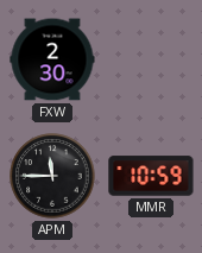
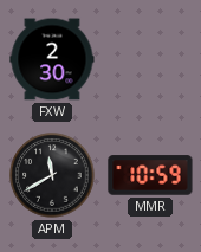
APM: 11:45 -> 11:40 (52, 175)
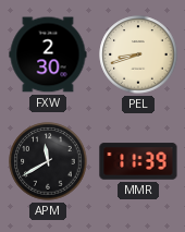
PEL: none -> 8:42 (138, 54)
MMR: 10:59 -> 11:39 (138, 161)
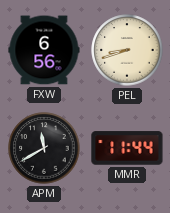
FXW: 2:30 -> 6:56 (44, 50)
MMR: 11:39 -> 11:44 (127, 148)
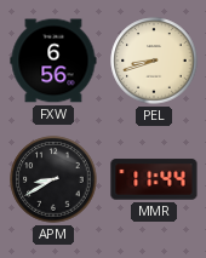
APM: 11:40 -> 8:40 (53, 179)
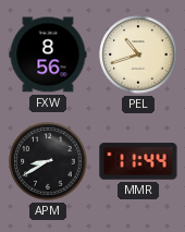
FXW: 6:56 -> 8:56 (48, 54)
PEL: 8:42 -> 10:42 (138, 54)
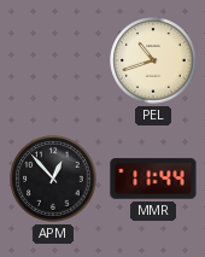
FXW: 8:56 -> none (48, 54)
APM: 8:40 -> 12:53 (53, 179)
